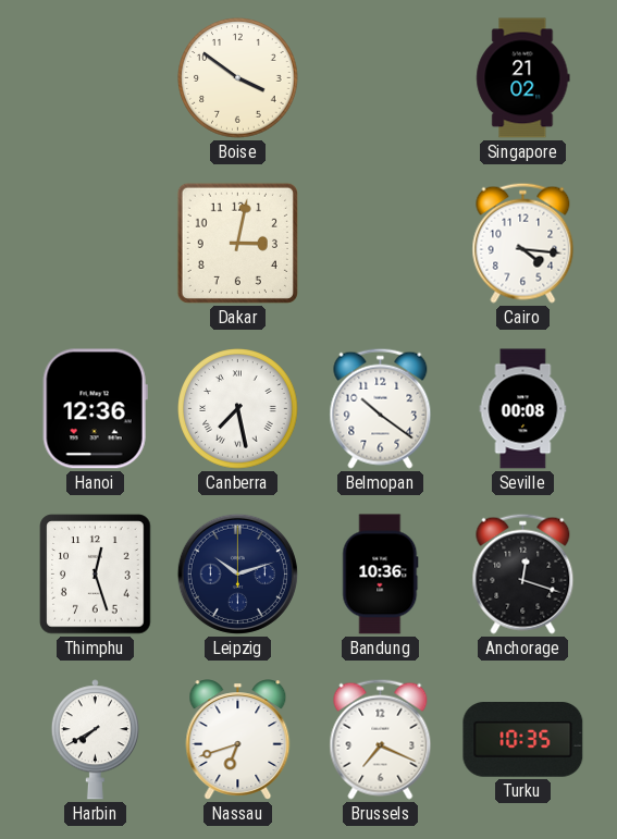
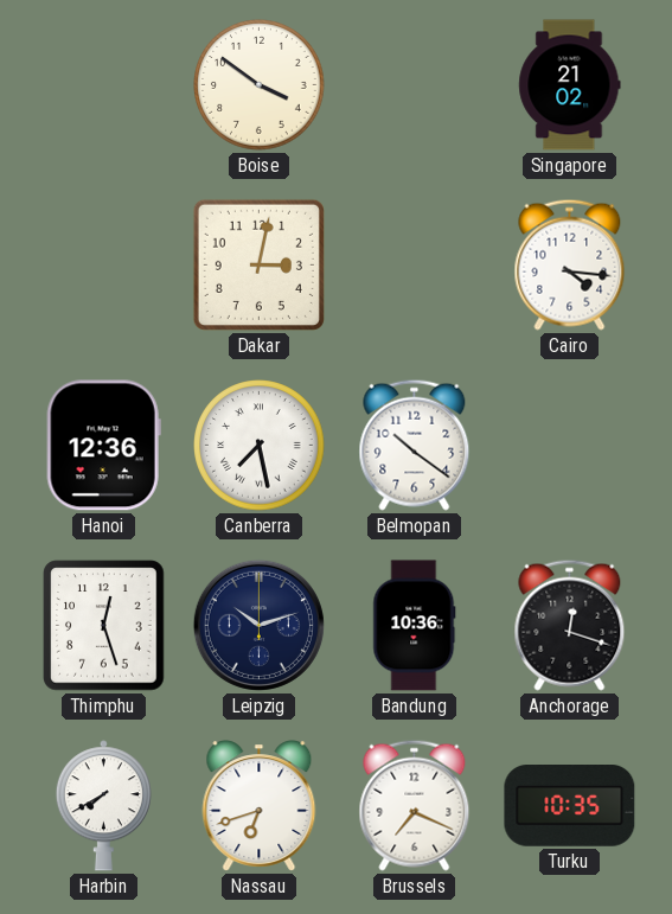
Seville: 00:08 -> none (523, 409)
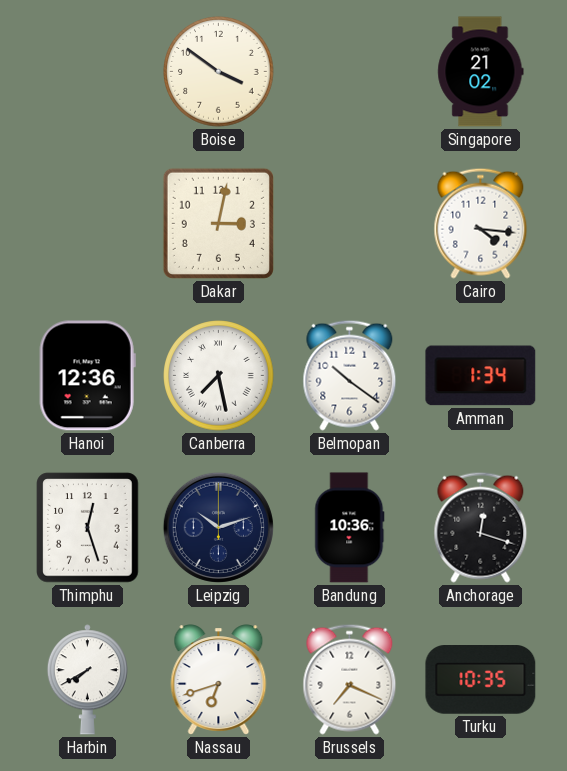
Amman: none -> 1:34 (481, 376)
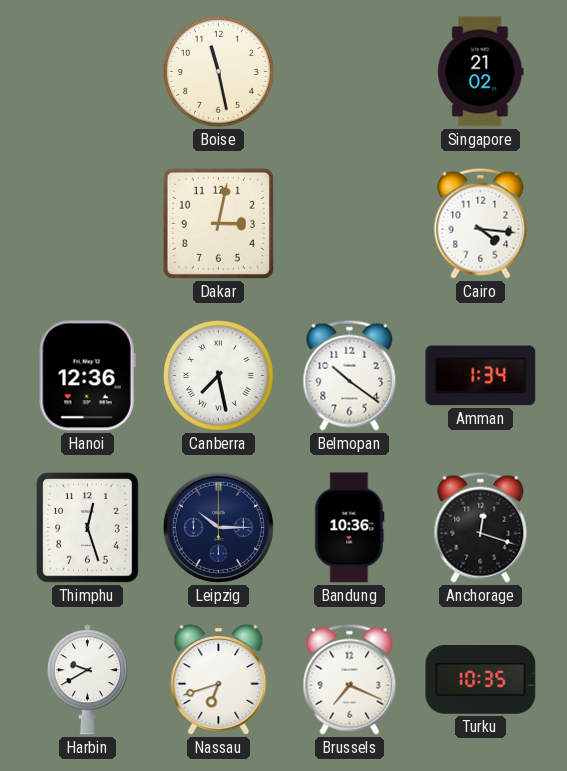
Boise: 3:51 -> 11:28 (219, 72)
Leipzig: 10:12 -> 10:15 (218, 527)
Harbin: 7:40 -> 9:40 (87, 680)
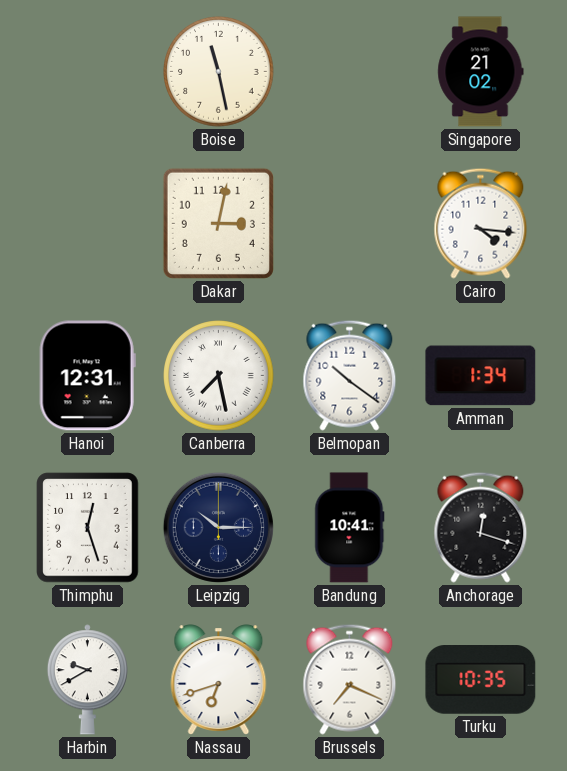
Hanoi: 12:36 -> 12:31 (87, 376)
Bandung: 10:36 -> 10:41 (350, 528)
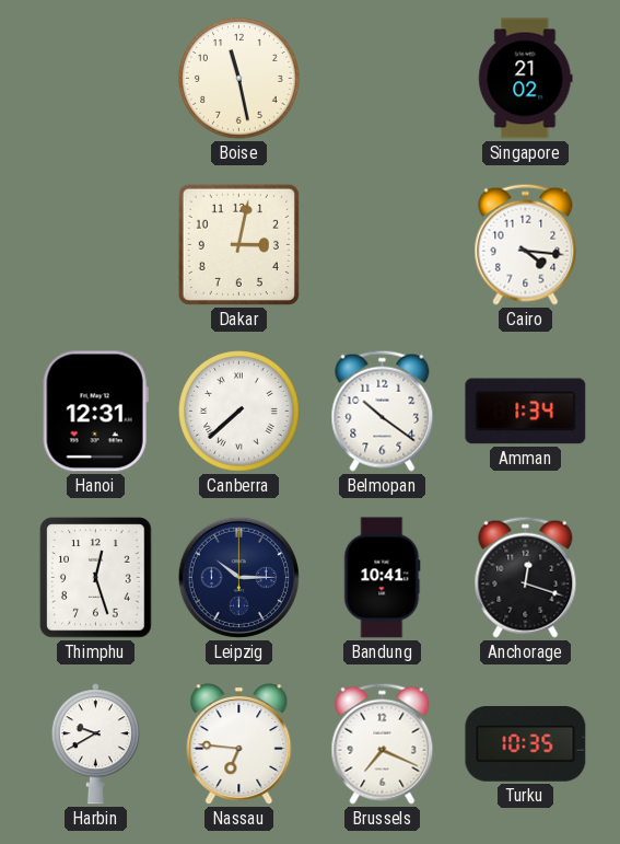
Canberra: 7:28 -> 7:38 (239, 412)
Nassau: 6:42 -> 6:46 (239, 744)
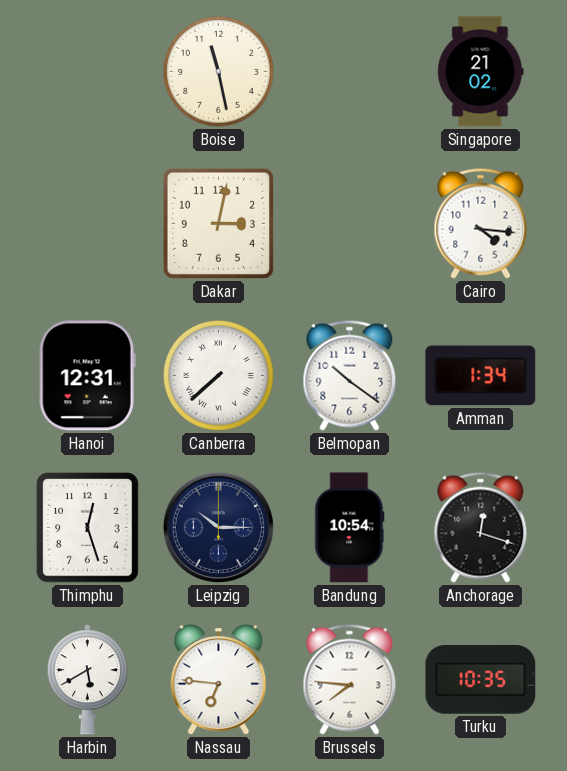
Bandung: 10:41 -> 10:54 (350, 528)
Harbin: 9:40 -> 5:40 (87, 680)
Brussels: 7:19 -> 7:46 (350, 679)
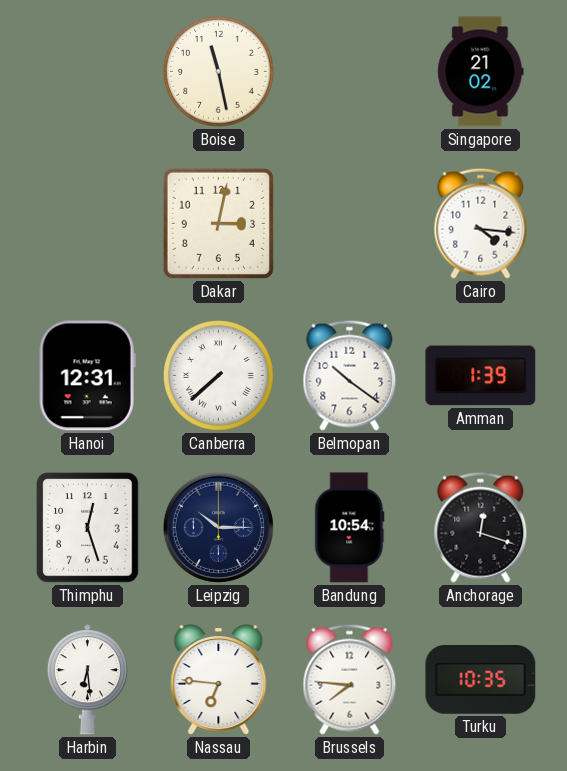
Amman: 1:34 -> 1:39 (481, 376)
Harbin: 5:40 -> 6:29 (87, 680)
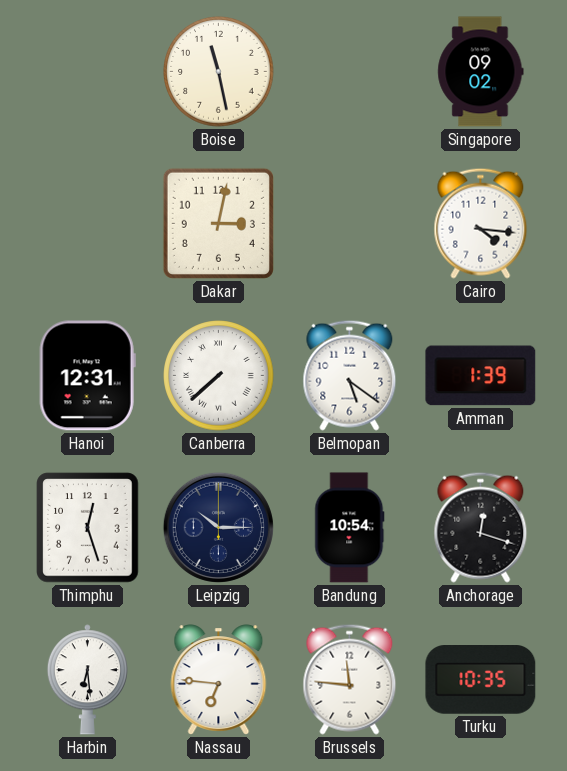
Singapore: 21:02 -> 09:02 (481, 72)
Belmopan: 10:21 -> 5:21 (350, 375)
Brussels: 7:46 -> 11:46 (350, 679)
